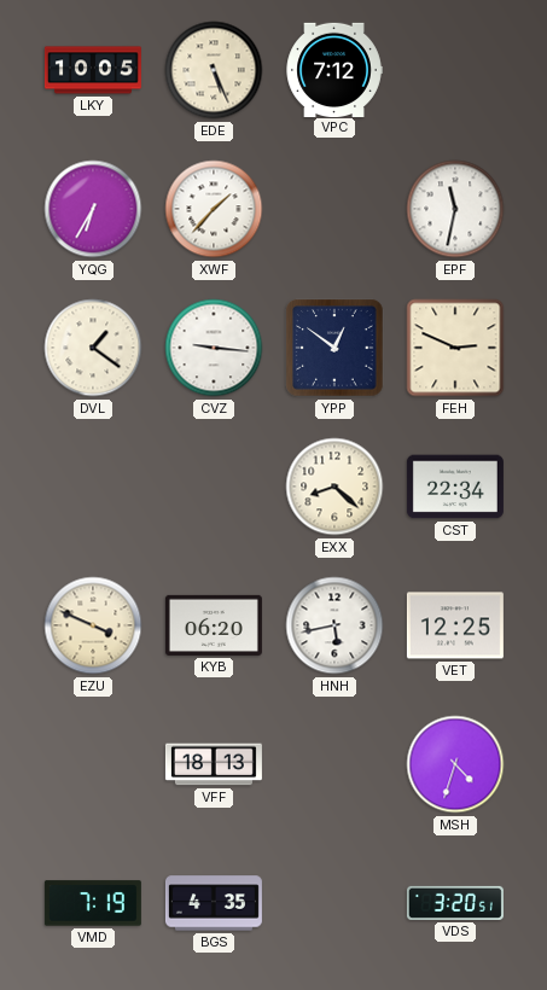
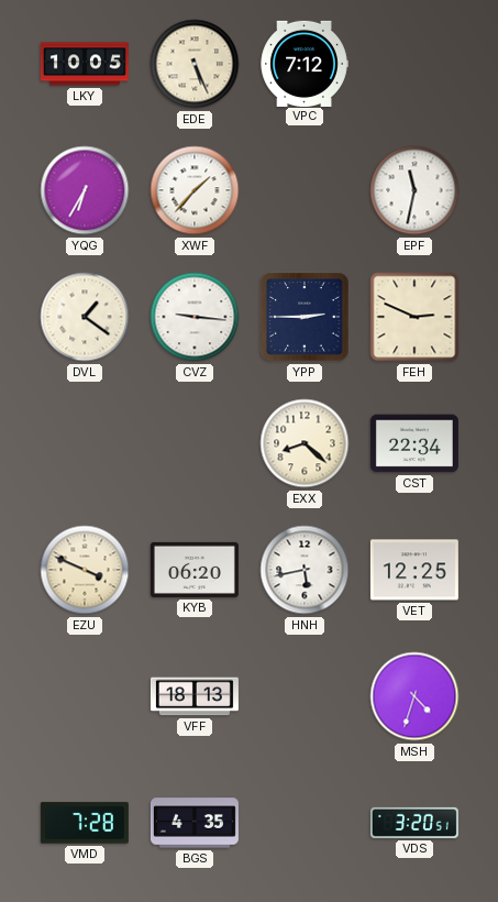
YPP: 12:51 -> 2:45 (305, 317)
VMD: 7:19 -> 7:28 (85, 823)
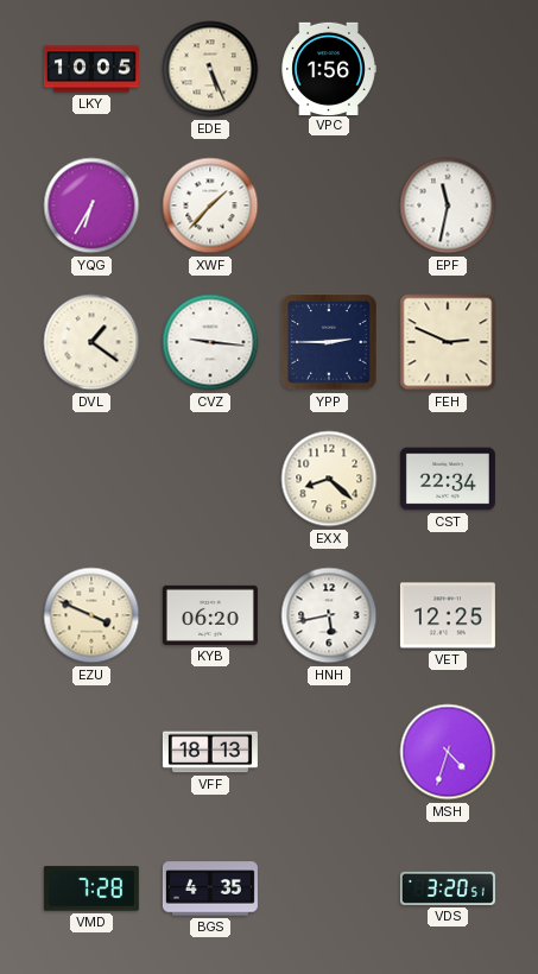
VPC: 7:12 -> 1:56 (329, 68)
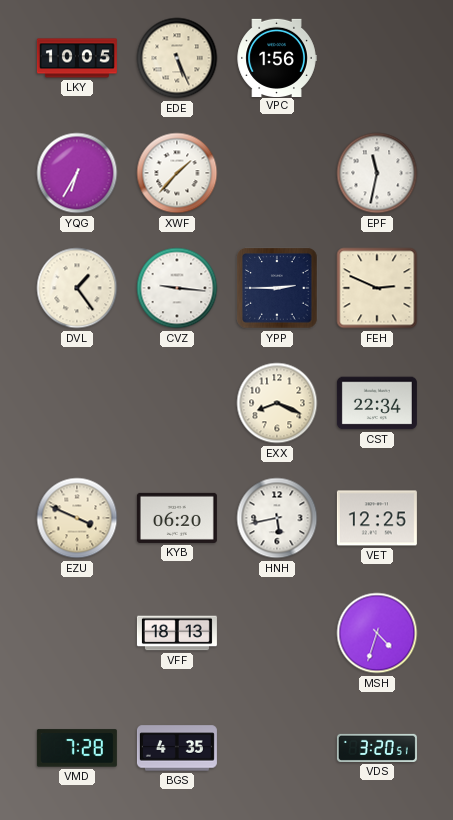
DVL: 1:21 -> 1:24 (77, 288)
EXX: 8:22 -> 8:19 (277, 403)
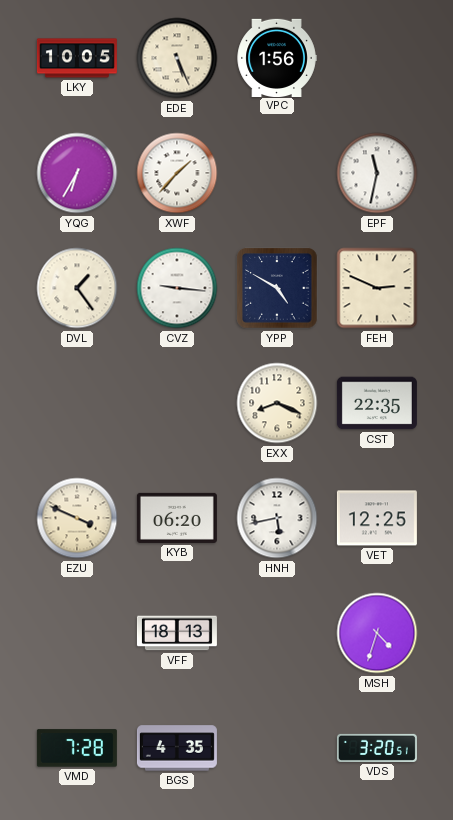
YPP: 2:45 -> 4:50 (277, 288)
CST: 22:34 -> 22:35 (377, 403)
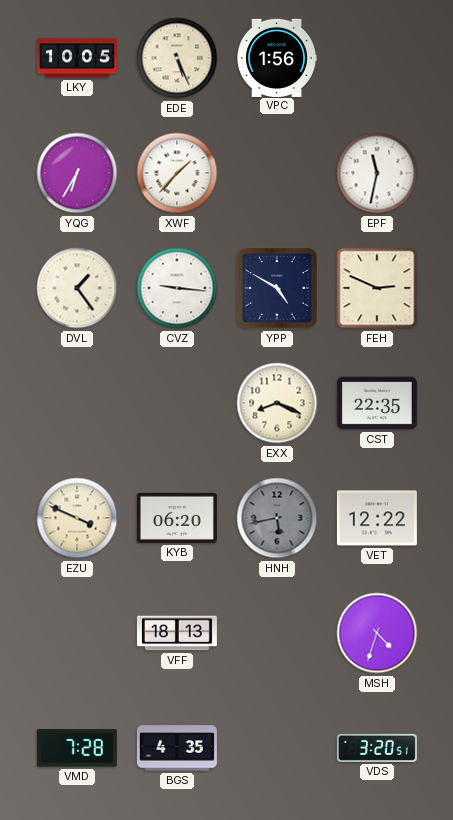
HNH dial: white -> grey (277, 518)
VET: 12:25 -> 12:22 (377, 518)
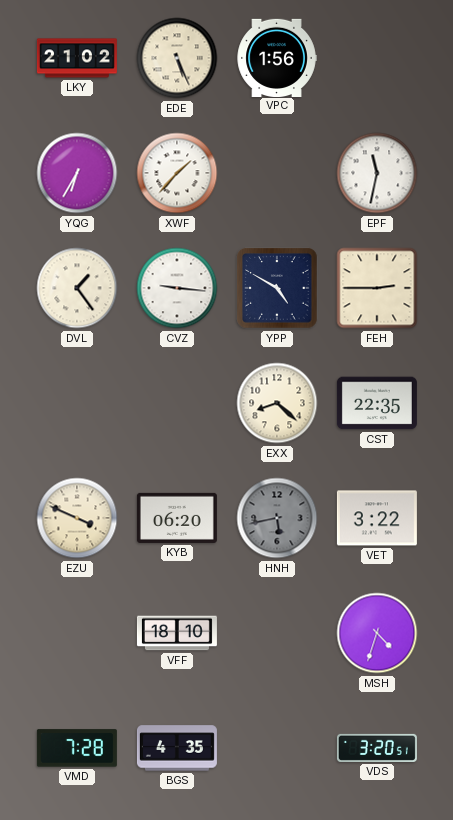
LKY: 10:05 -> 21:02 (77, 58)
FEH: 2:49 -> 2:45 (377, 288)
EXX: 8:19 -> 8:22 (277, 403)
VET: 12:22 -> 3:22 (377, 518)
VFF: 18:13 -> 18:10 (177, 633)
